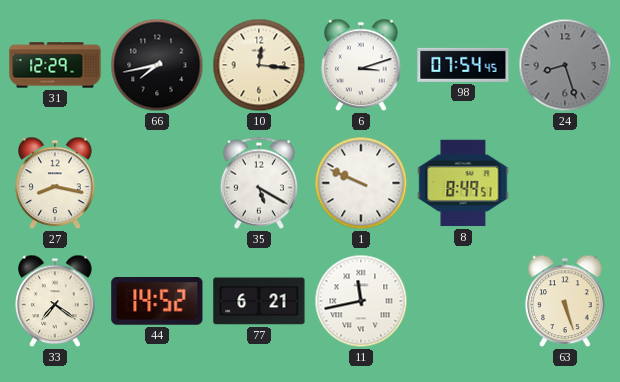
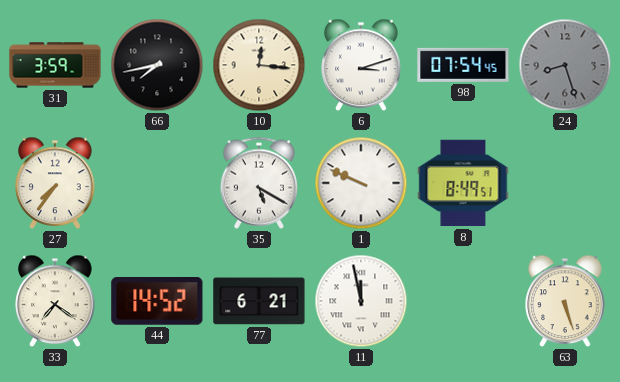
31: 12:29 -> 3:59 (55, 65)
27: 8:17 -> 7:36 (55, 183)
11: 11:43 -> 11:58 (361, 301)
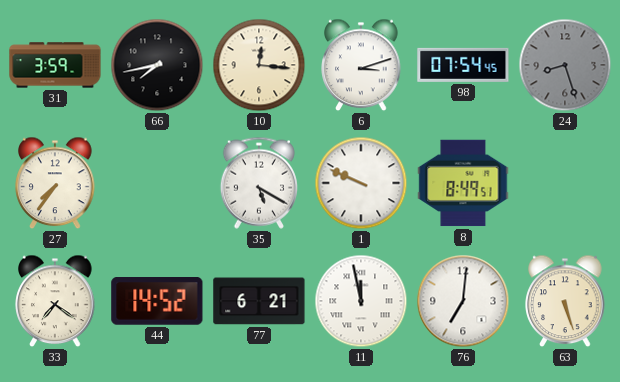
76: none -> 7:01 (463, 301)
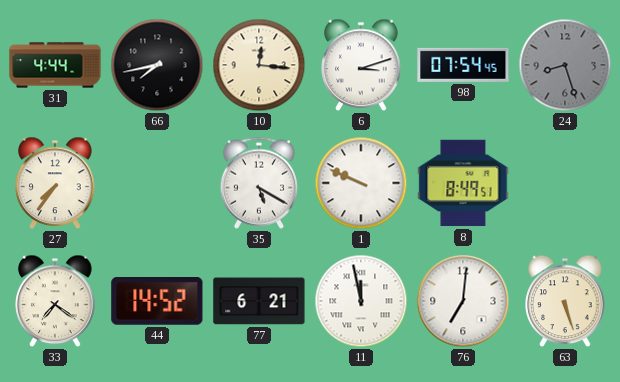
31: 3:59 -> 4:44 (55, 65)
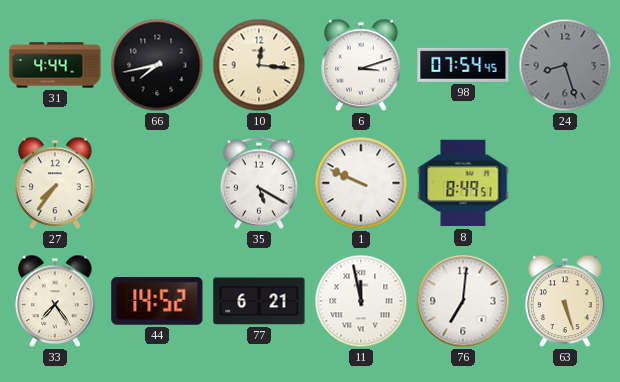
33: 7:21 -> 7:24 (55, 301)
